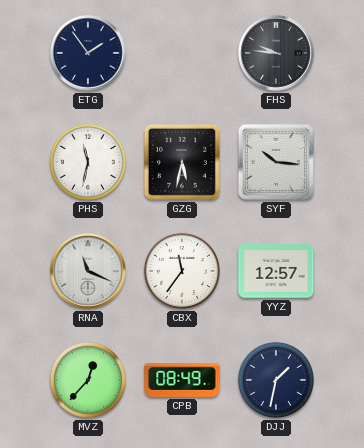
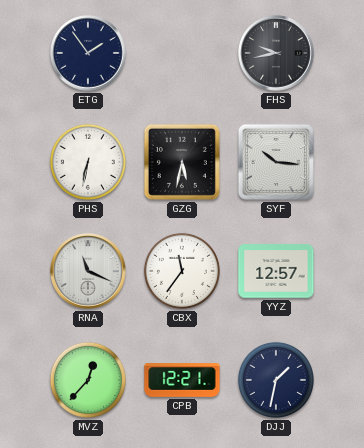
FHS: 9:46 -> 9:43 (276, 53)
PHS: 11:32 -> 6:32 (88, 162)
CPB: 08:49 -> 12:21 (182, 380)
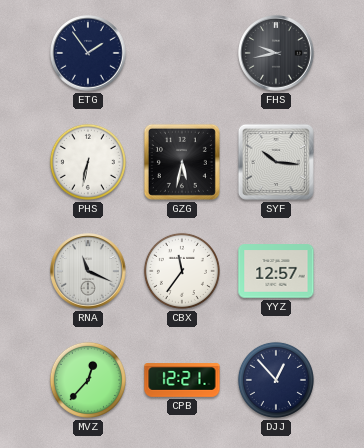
DJJ: 1:32 -> 12:53 (276, 380)
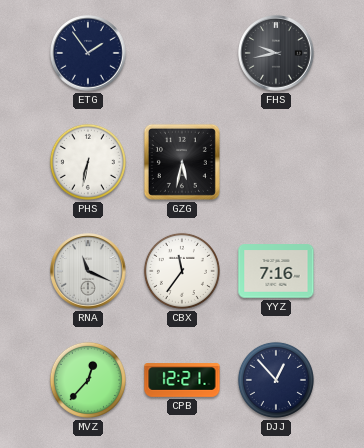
SYF: 10:16 -> none (276, 162)
YYZ: 12:57 -> 7:16 (276, 271)
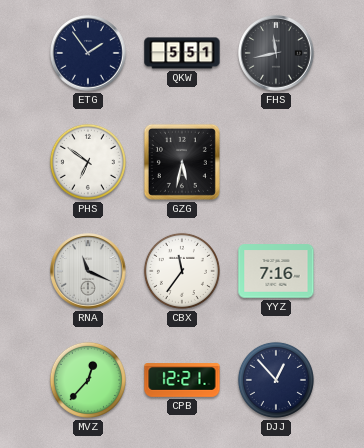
QKW: none -> 5:51 (182, 53)
FHS: 9:43 -> 11:43 (276, 53)
PHS: 6:32 -> 6:51 (88, 162)
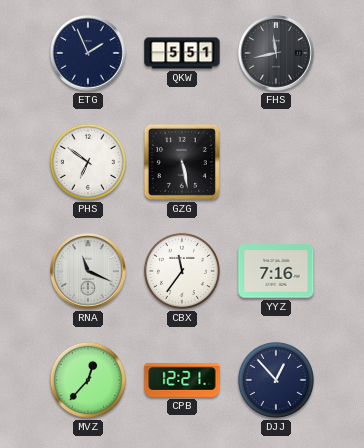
ETG: 1:54 -> 1:56 (88, 53)
GZG: 5:32 -> 5:28 (182, 162)
